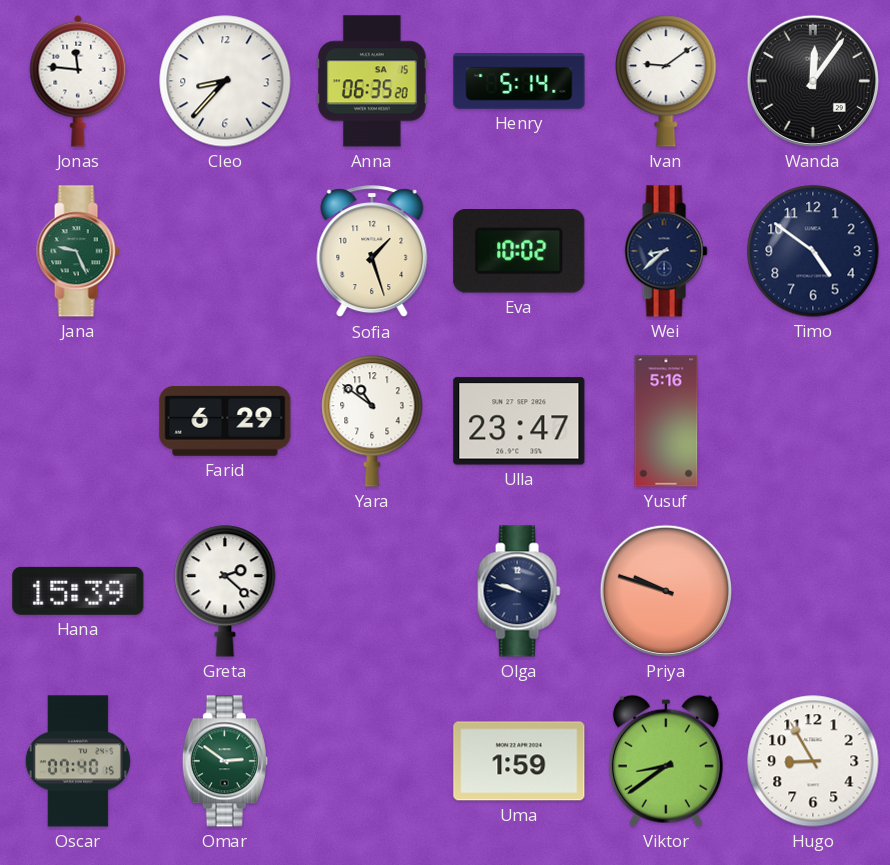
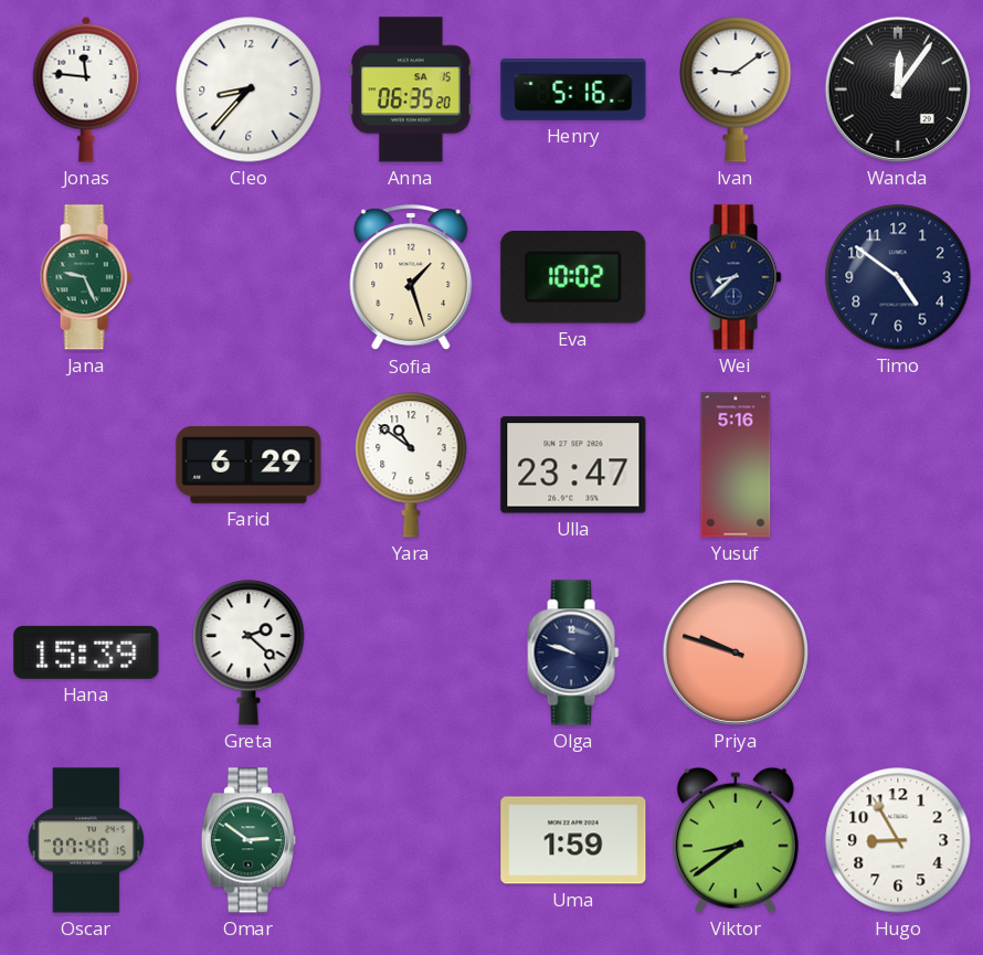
Henry: 5:14 -> 5:16 (573, 91)
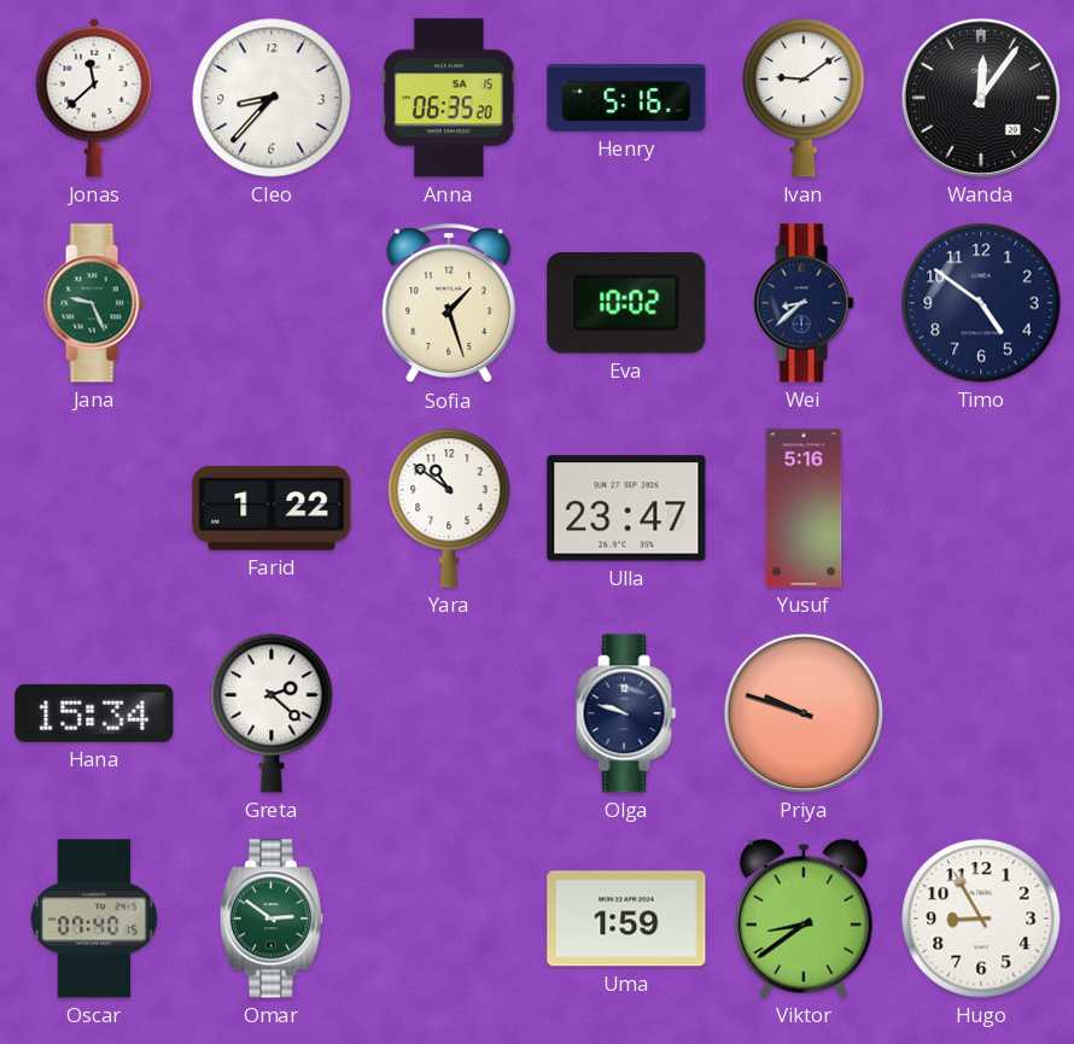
Jonas: 11:46 -> 11:38 (94, 98)
Farid: 6:29 -> 1:22 (272, 508)
Hana: 15:39 -> 15:34 (94, 713)
